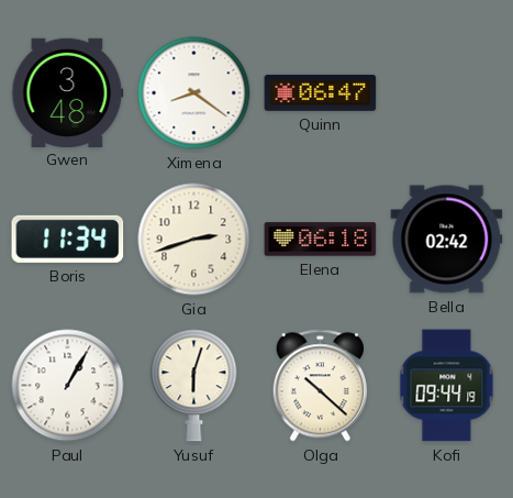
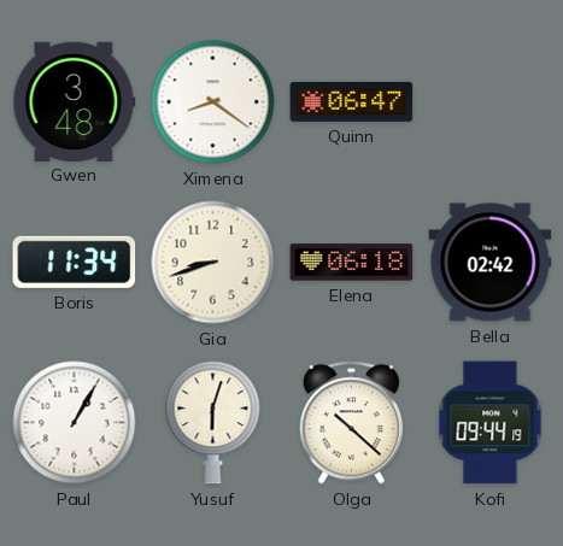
Gia: 2:42 -> 8:42 (213, 263)
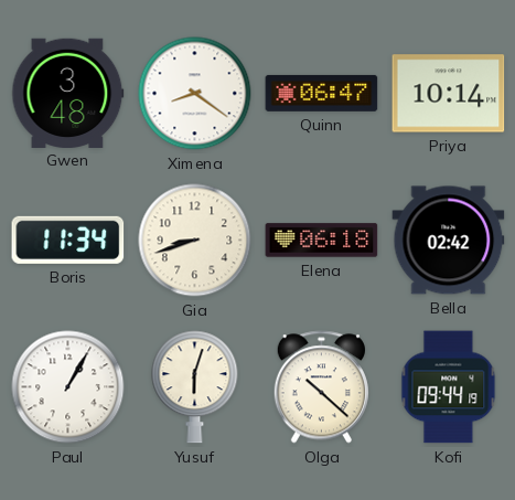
Priya: none -> 10:14 (449, 94)
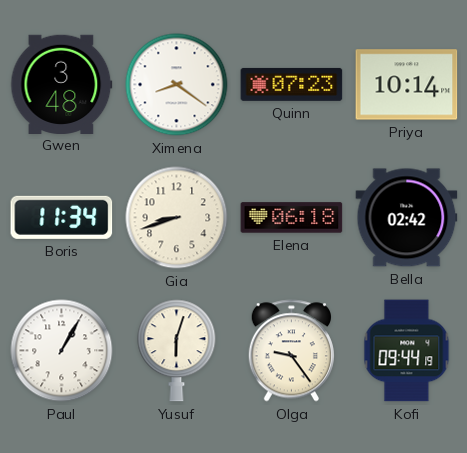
Quinn: 06:47 -> 07:23 (292, 84)
Olga: 10:22 -> 9:24 (291, 351)
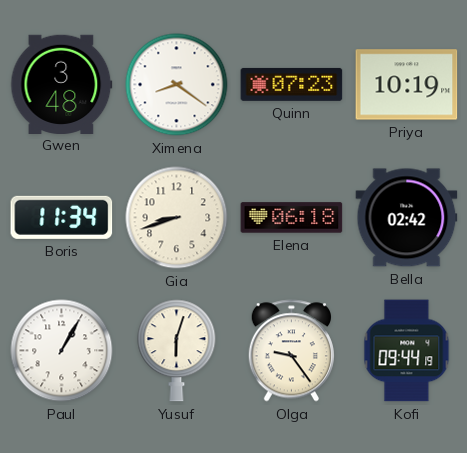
Priya: 10:14 -> 10:19 (407, 85)
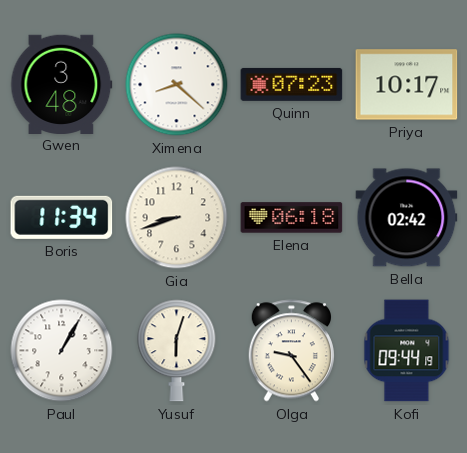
Ximena: 8:21 -> 8:22 (177, 85)
Priya: 10:19 -> 10:17 (407, 85)
